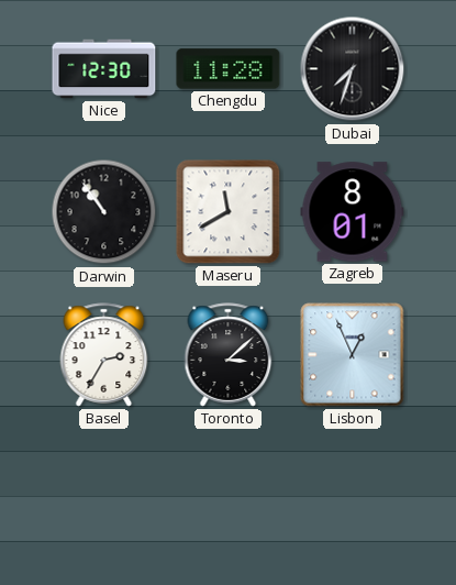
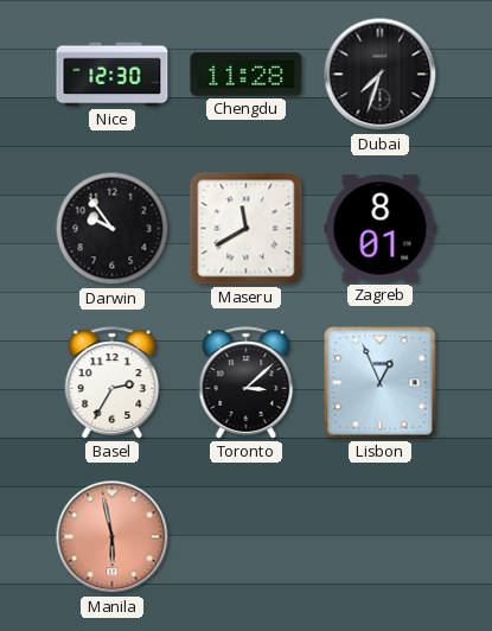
Darwin: 10:54 -> 9:54 (113, 229)
Manila: none -> 5:58 (113, 537)
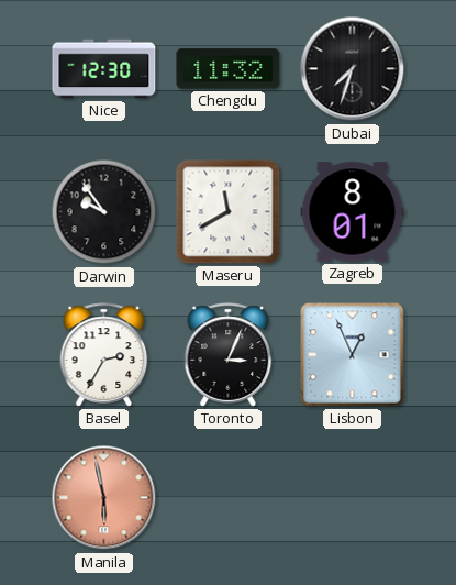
Chengdu: 11:28 -> 11:32 (229, 69)
Toronto: 3:08 -> 3:04 (229, 355)
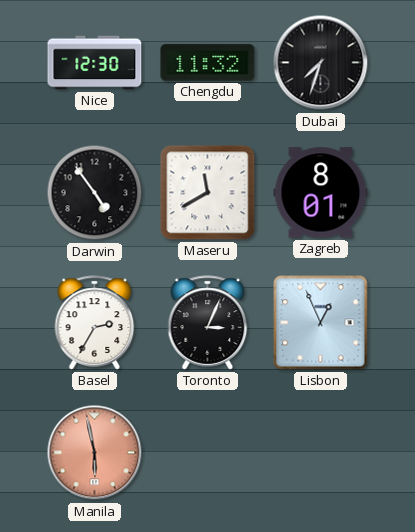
Darwin: 9:54 -> 4:54 (95, 193)
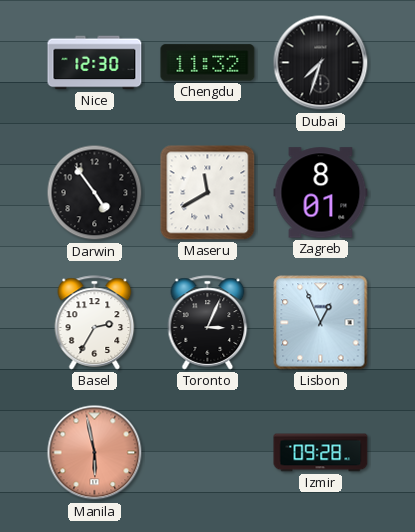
Izmir: none -> 09:28 (321, 453)
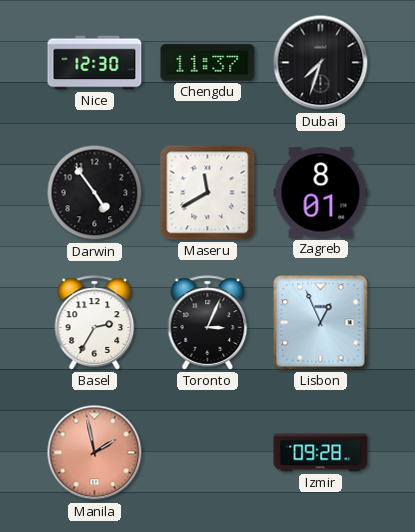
Chengdu: 11:32 -> 11:37 (208, 63)
Manila: 5:58 -> 1:58 (95, 453)
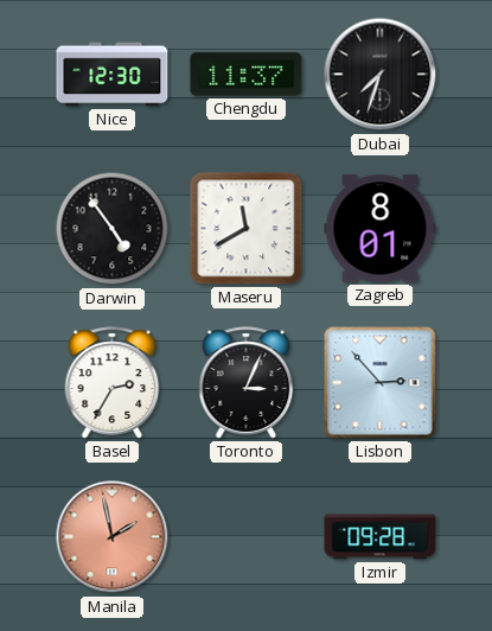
Lisbon: 12:56 -> 2:53 (381, 383)
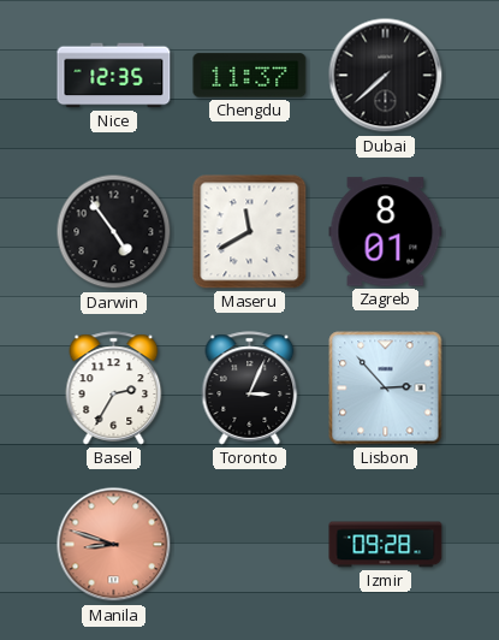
Nice: 12:30 -> 12:35 (114, 76)
Dubai: 7:33 -> 7:38 (386, 76)
Manila: 1:58 -> 8:48 (114, 545)
